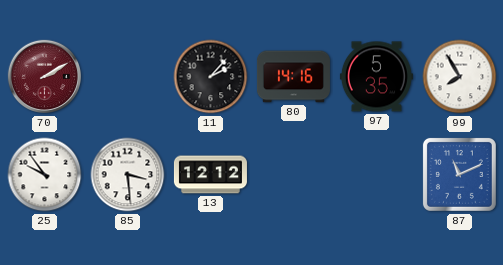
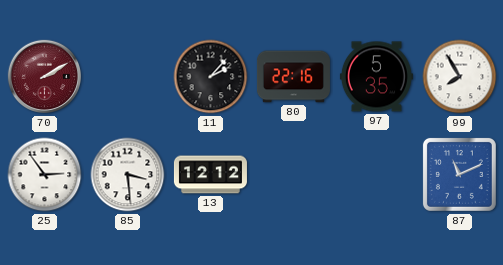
80: 14:16 -> 22:16 (293, 77)
25: 9:54 -> 2:54 (45, 175)
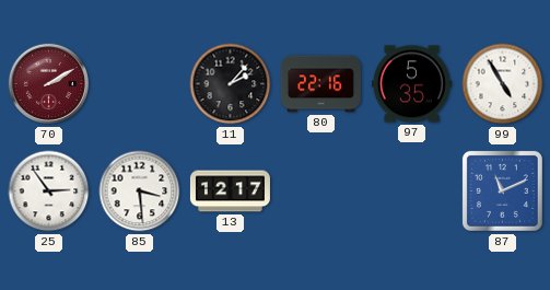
99: 7:55 -> 4:55 (503, 84)
13: 12:12 -> 12:17 (230, 192)
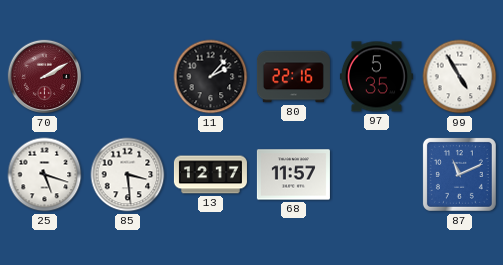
25: 2:54 -> 5:18 (45, 175)
68: none -> 11:57 (293, 175)
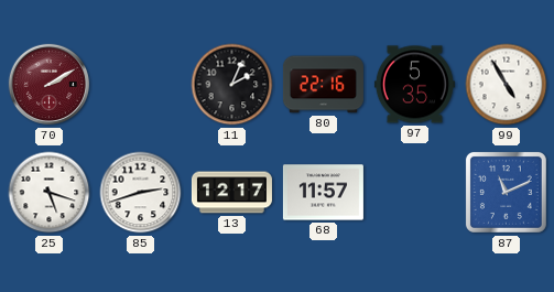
11: 2:07 -> 2:04 (232, 85)
85: 3:29 -> 2:42 (141, 193)
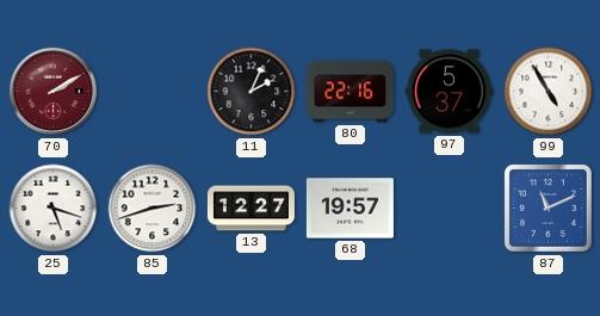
97: 5:35 -> 5:37 (449, 92)
13: 12:17 -> 12:27 (250, 209)
68: 11:57 -> 19:57 (350, 209)
